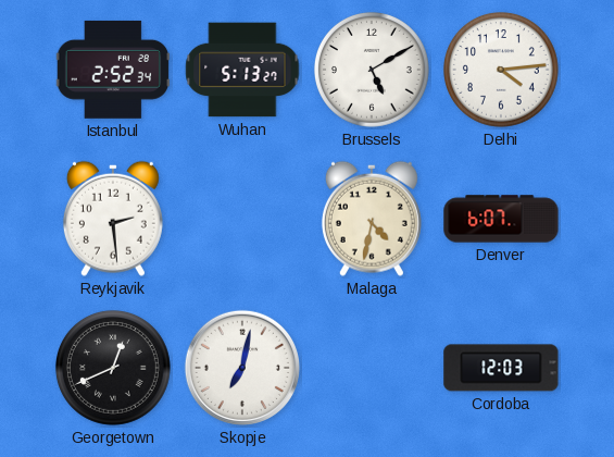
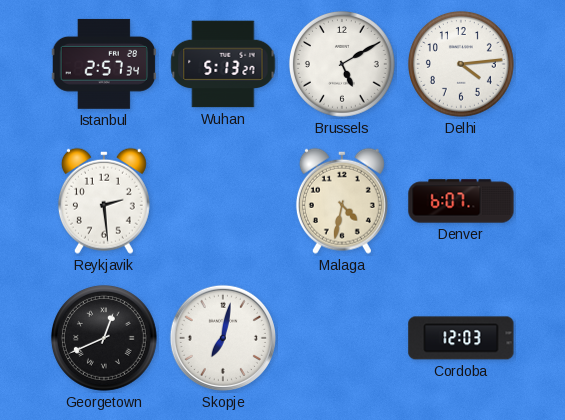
Istanbul: 2:52 -> 2:57 (104, 64)
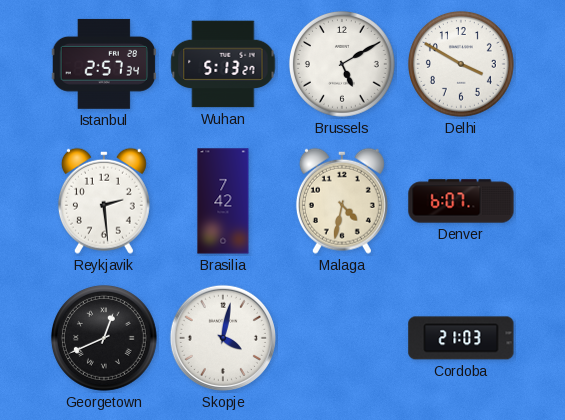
Delhi: 4:14 -> 3:50 (461, 64)
Brasilia: none -> 7:42 (223, 201)
Skopje: 7:02 -> 4:02 (223, 338)
Cordoba: 12:03 -> 21:03 (461, 338)
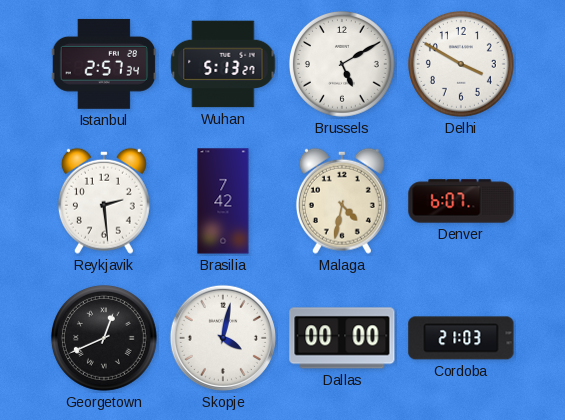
Dallas: none -> 00:00 (342, 338)
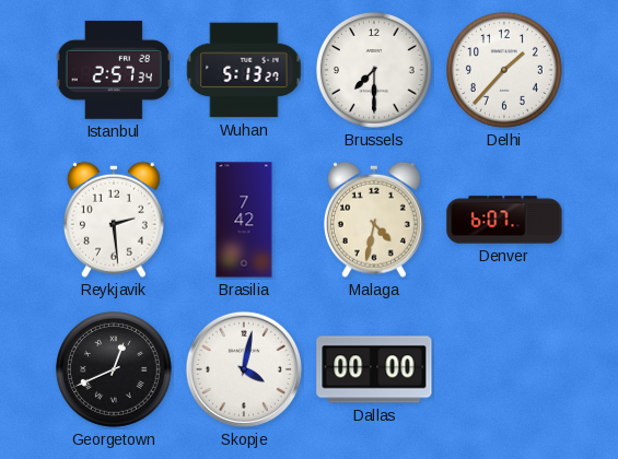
Brussels: 5:10 -> 7:30 (374, 70)
Delhi: 3:50 -> 1:37 (504, 70)
Cordoba: 21:03 -> none (461, 338)
